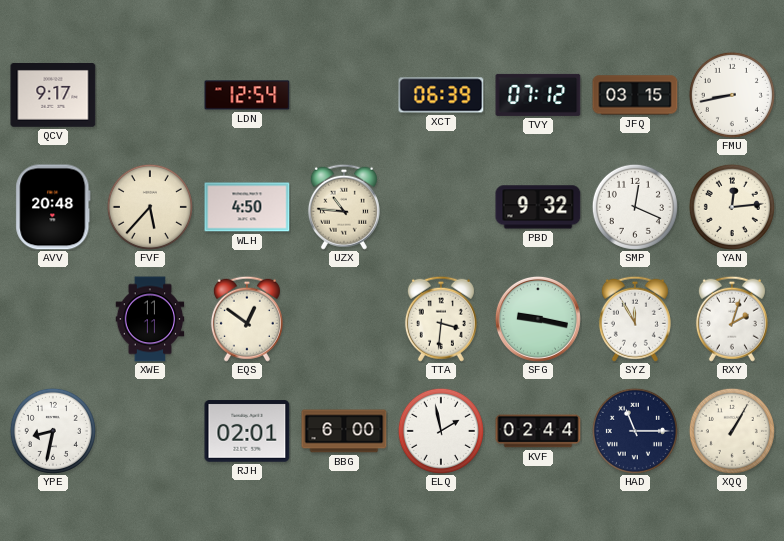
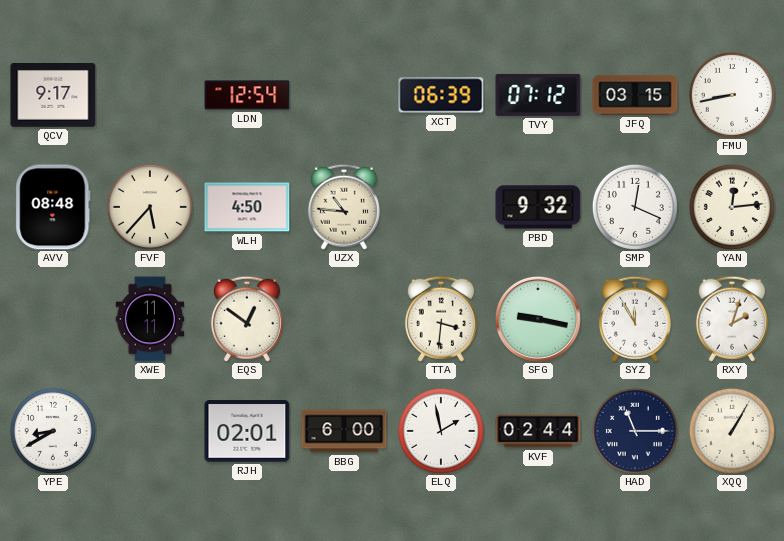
AVV: 20:48 -> 08:48 (53, 207)
YPE: 8:32 -> 8:40 (53, 431)
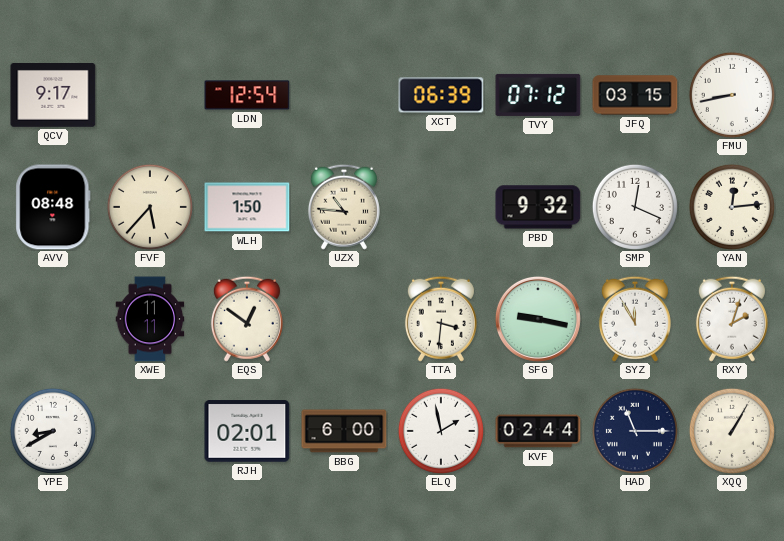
WLH: 4:50 -> 1:50 (247, 207)
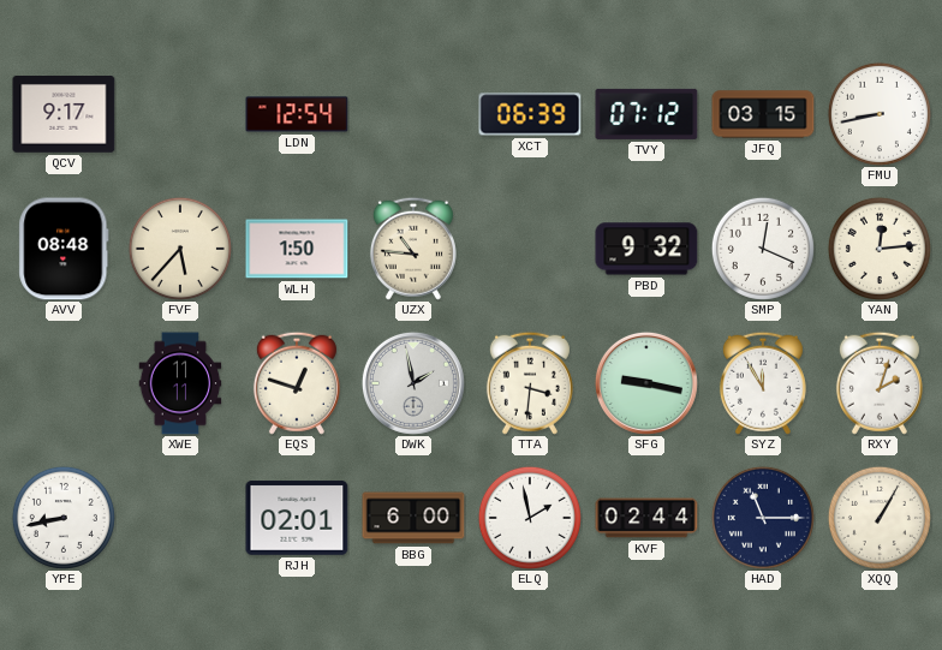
EQS: 12:51 -> 12:48 (297, 383)
DWK: none -> 1:58 (413, 383)
YPE: 8:40 -> 8:43 (64, 518)
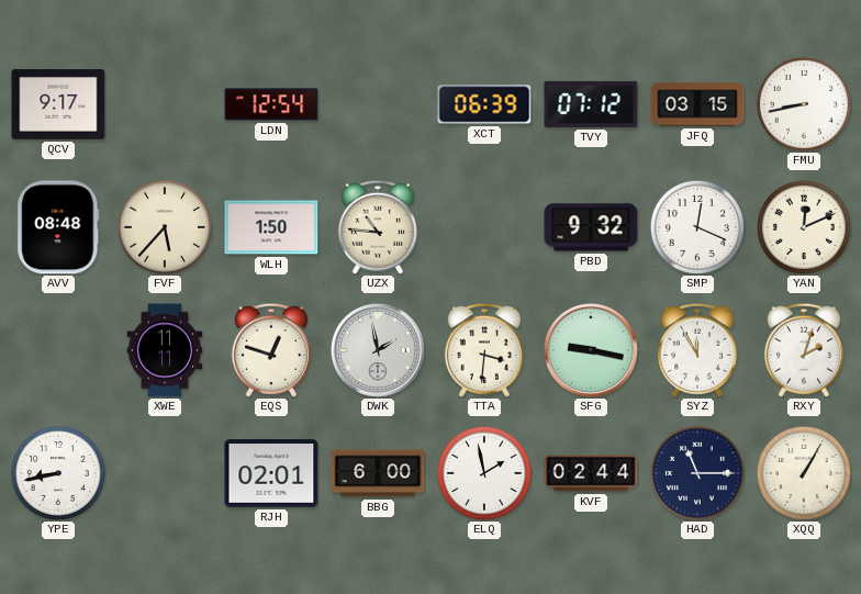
YAN: 12:14 -> 12:11 (804, 227)
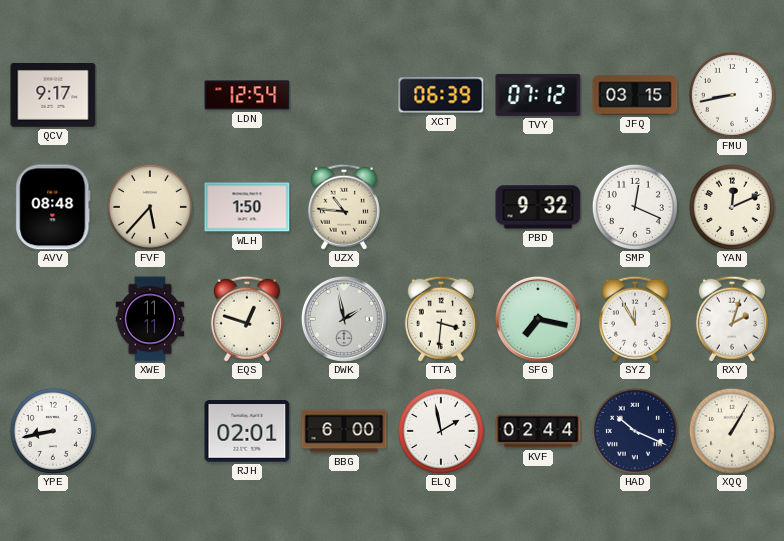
SFG: 9:17 -> 7:17 (538, 319)
HAD: 11:15 -> 10:19 (635, 431)
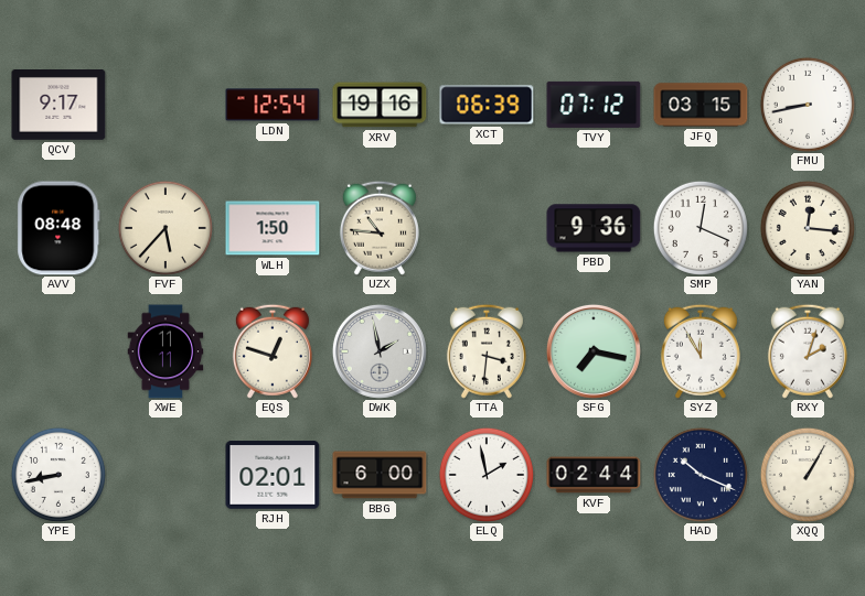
XRV: none -> 19:16 (380, 105)
PBD: 9:32 -> 9:36 (594, 228)
YAN: 12:11 -> 12:16 (808, 228)
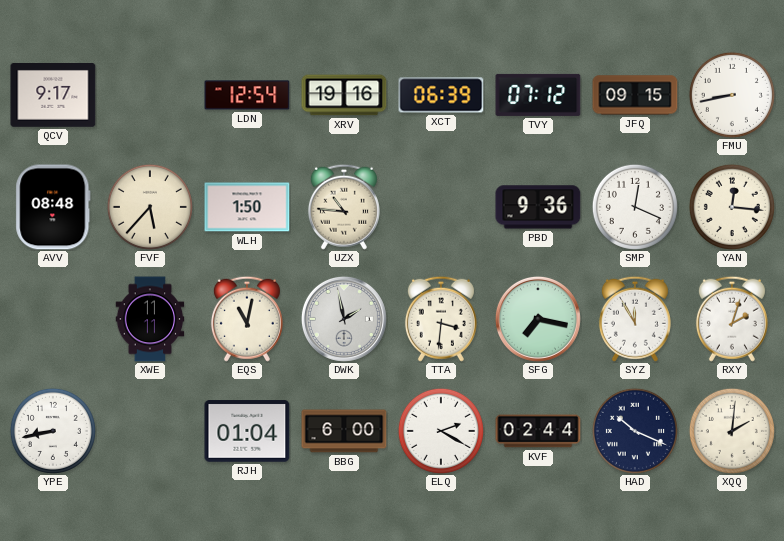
JFQ: 03:15 -> 09:15 (635, 95)
EQS: 12:48 -> 11:02 (247, 319)
RJH: 02:01 -> 01:04 (247, 431)
ELQ: 1:58 -> 2:20 (441, 431)
XQQ: 1:05 -> 2:01 (732, 431)
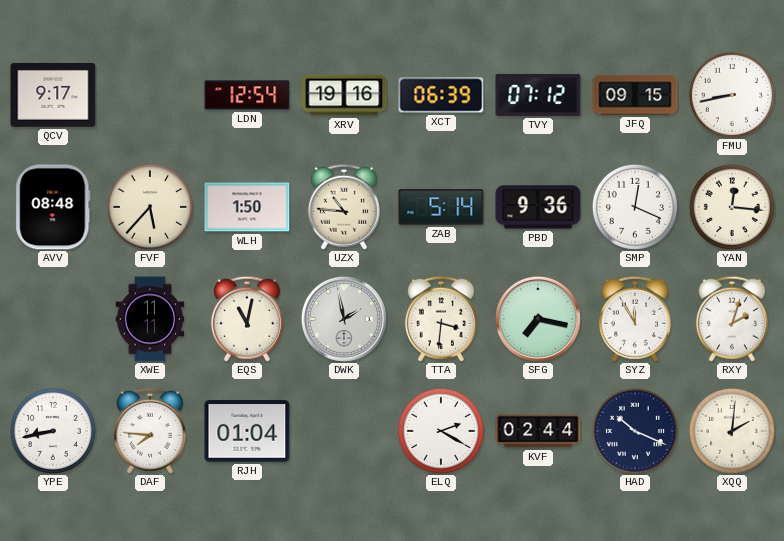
ZAB: none -> 5:14 (441, 207)
DAF: none -> 7:46 (150, 431)
BBG: 6:00 -> none (344, 431)
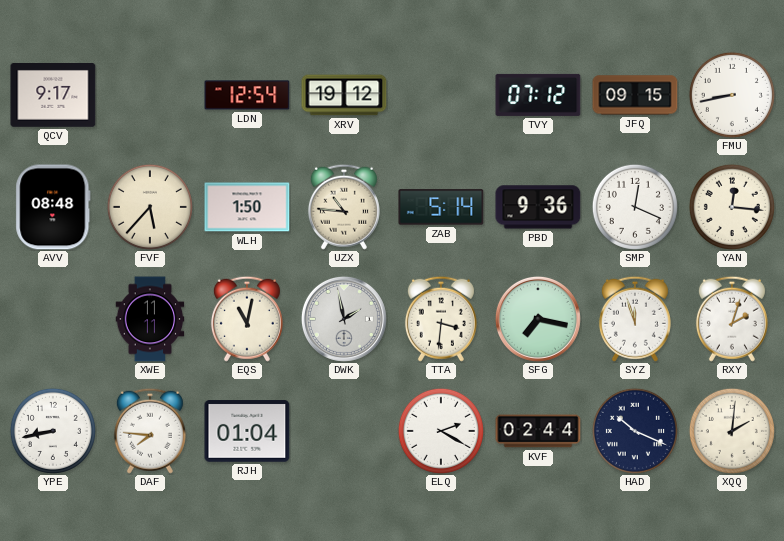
XRV: 19:16 -> 19:12 (344, 95)
XCT: 06:39 -> none (441, 95)
SYZ: 11:55 -> 11:57 (635, 319)
